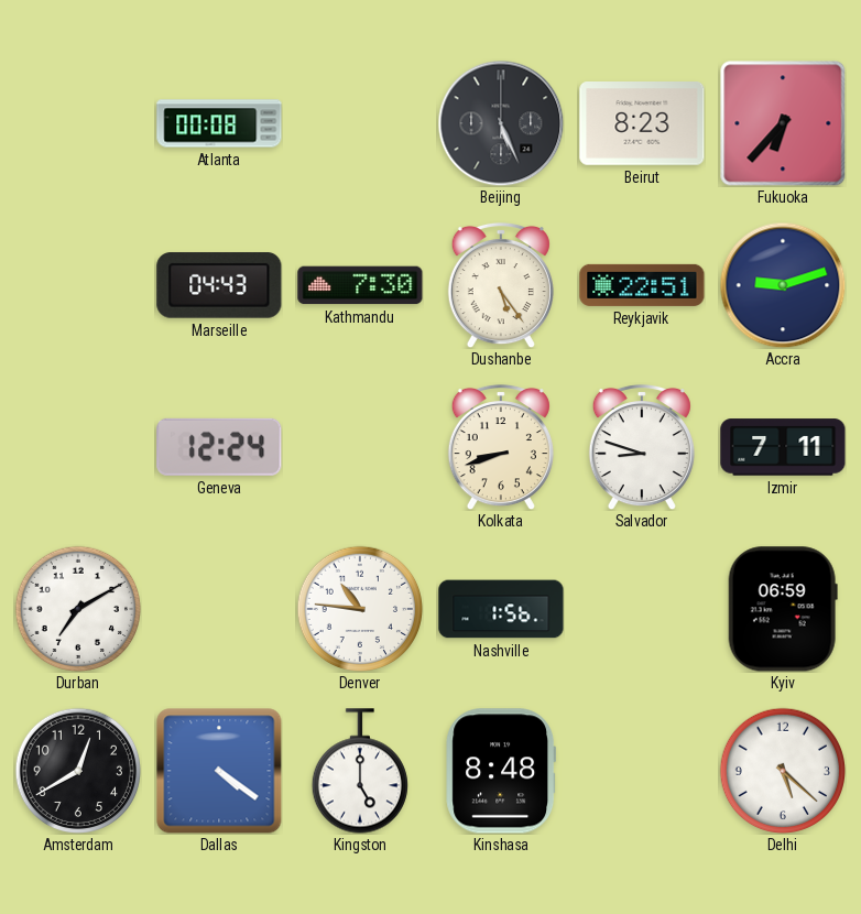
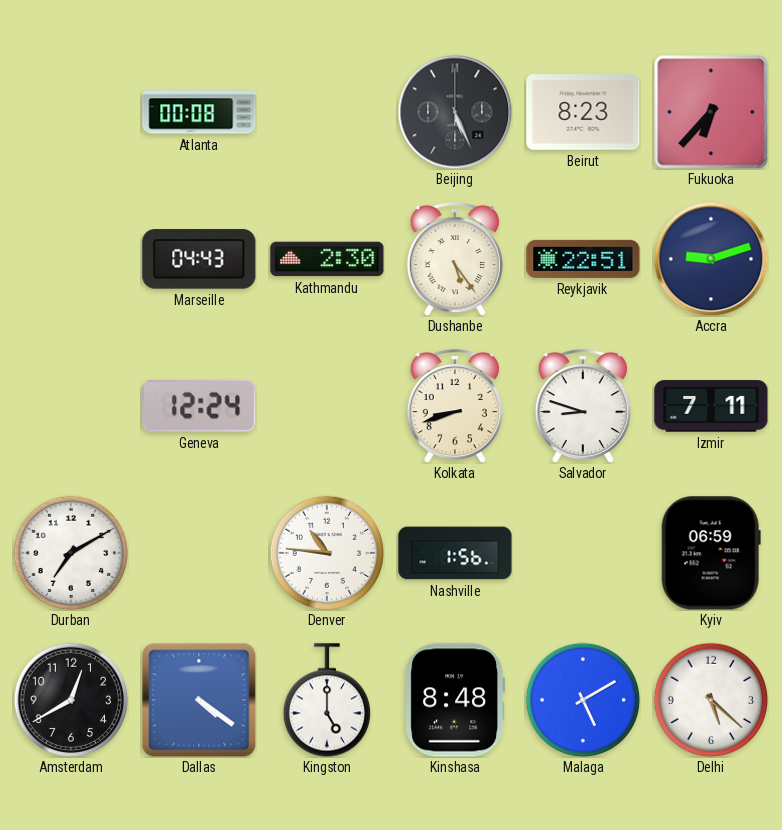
Kathmandu: 7:30 -> 2:30 (327, 259)
Malaga: none -> 5:10 (582, 699)
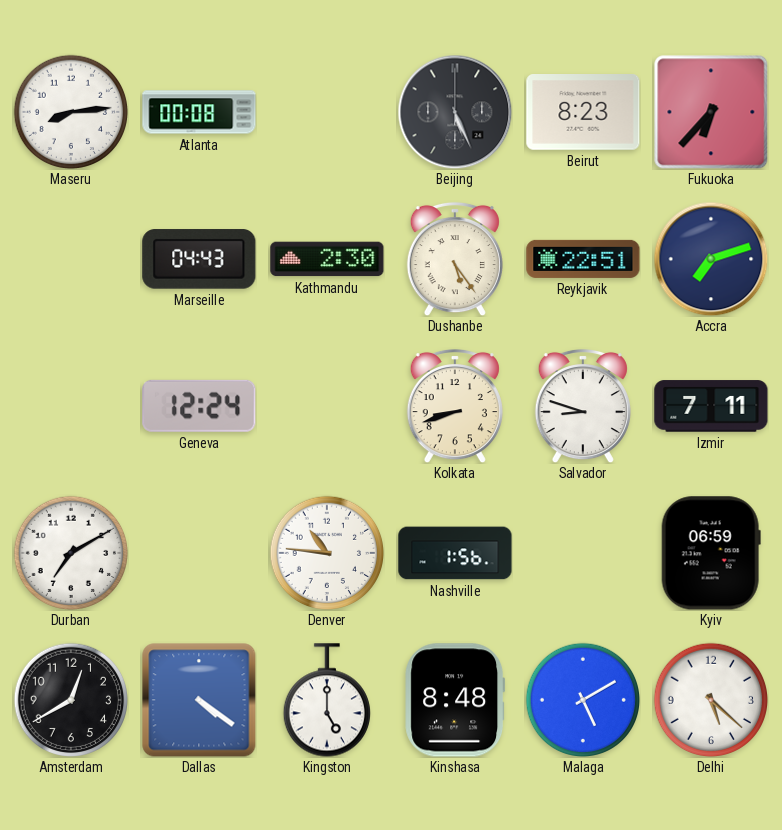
Maseru: none -> 8:14 (70, 111)
Accra: 9:12 -> 7:12 (711, 259)
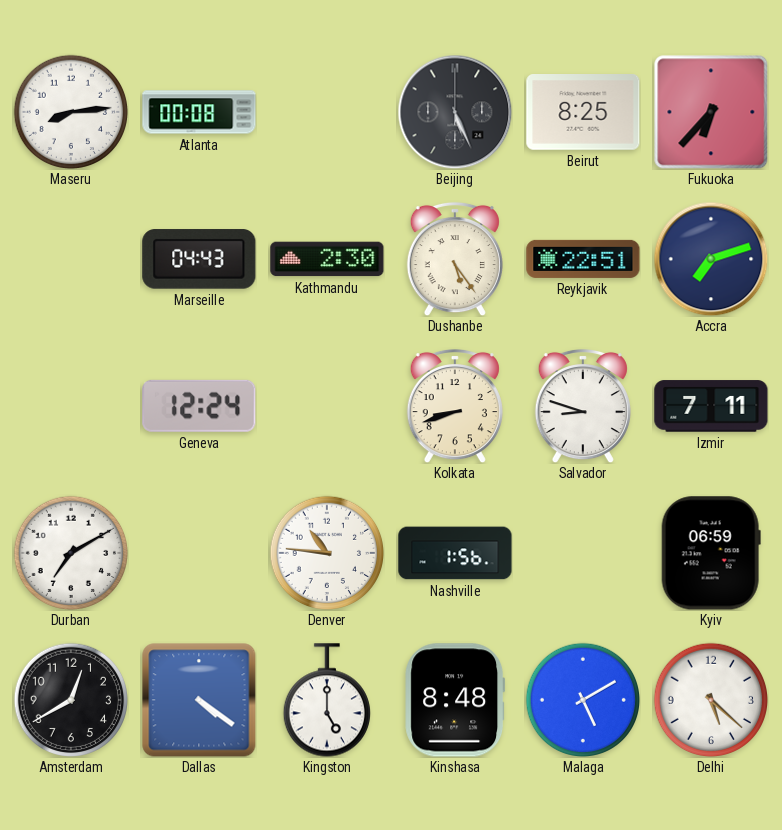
Beirut: 8:23 -> 8:25 (583, 113)
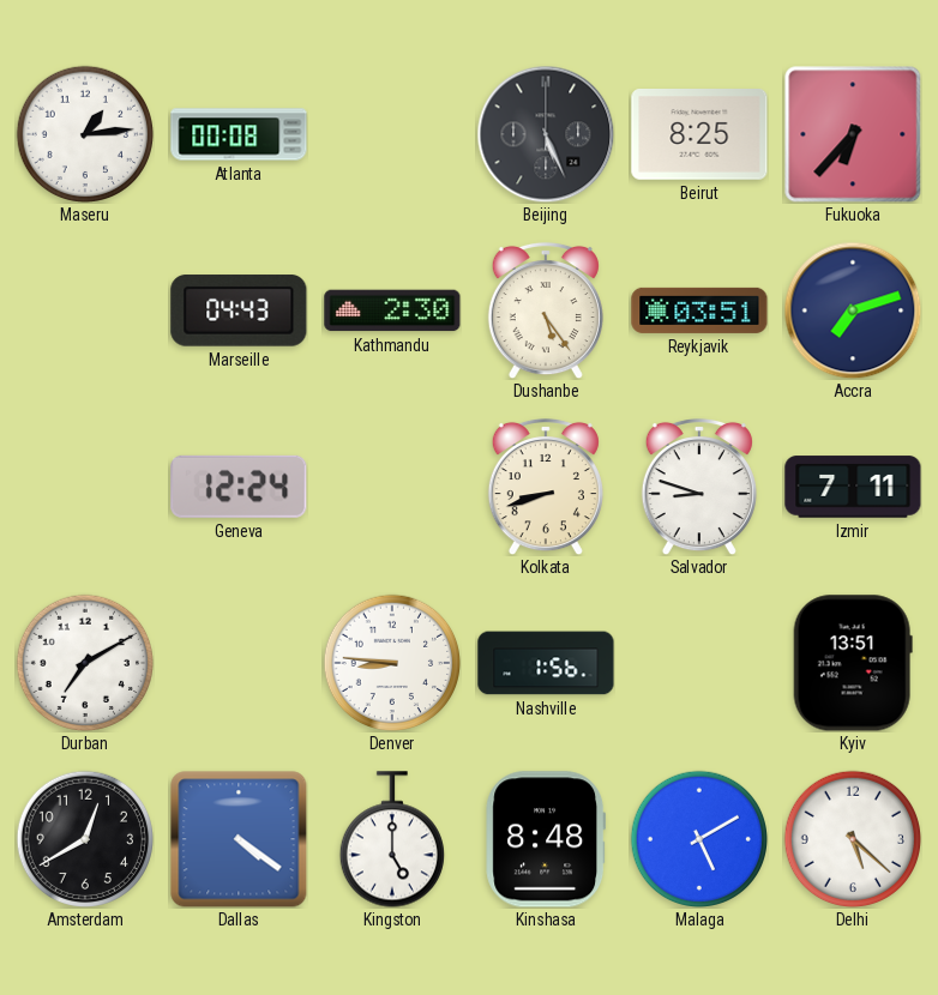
Maseru: 8:14 -> 1:14 (84, 133)
Reykjavik: 22:51 -> 03:51 (699, 310)
Denver: 10:46 -> 8:46 (391, 662)
Kyiv: 06:59 -> 13:51 (853, 663)
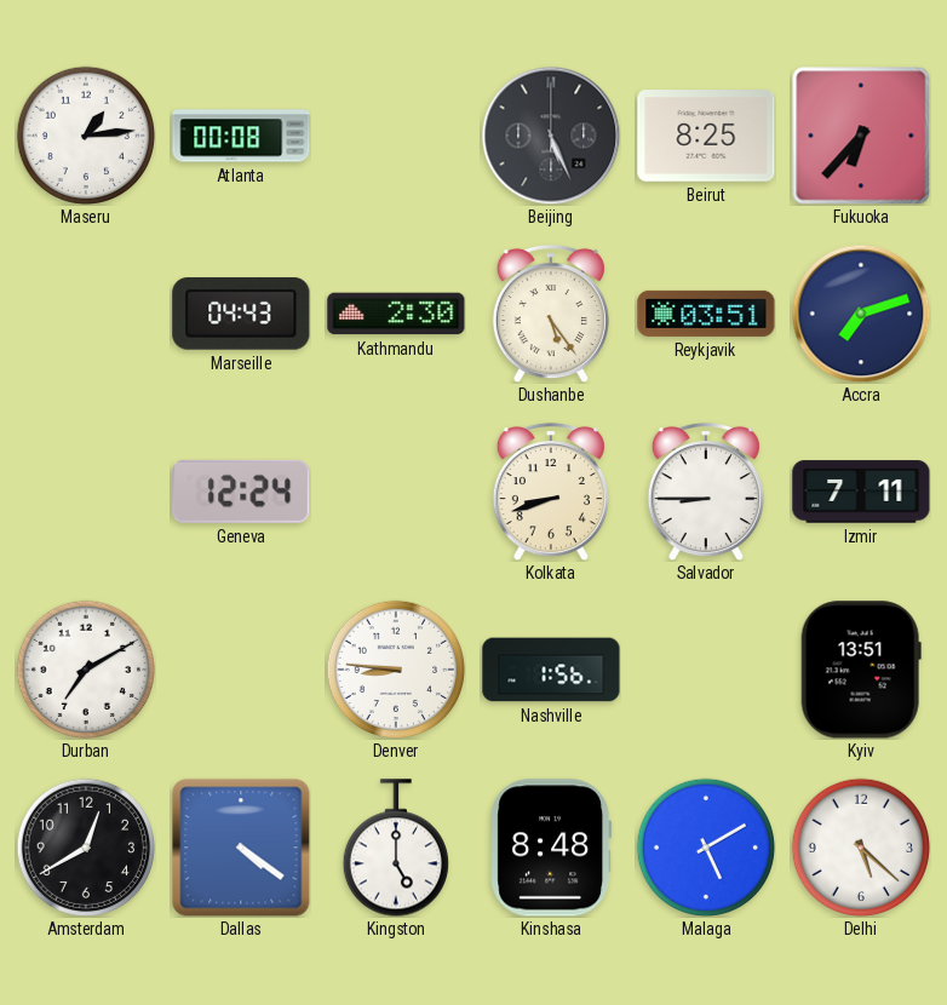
Salvador: 8:48 -> 8:45 (706, 492)
